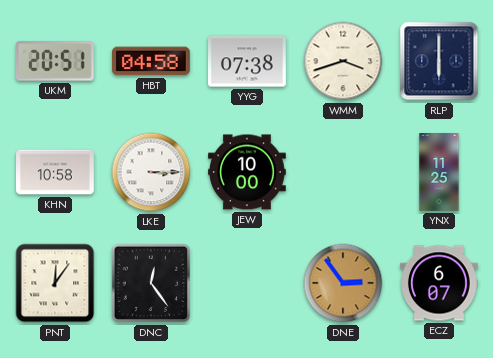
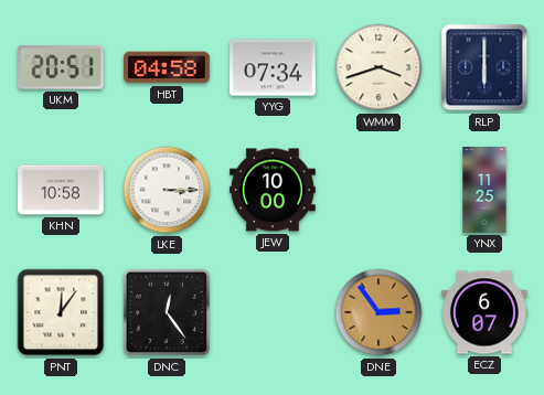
YYG: 07:38 -> 07:34 (274, 67)
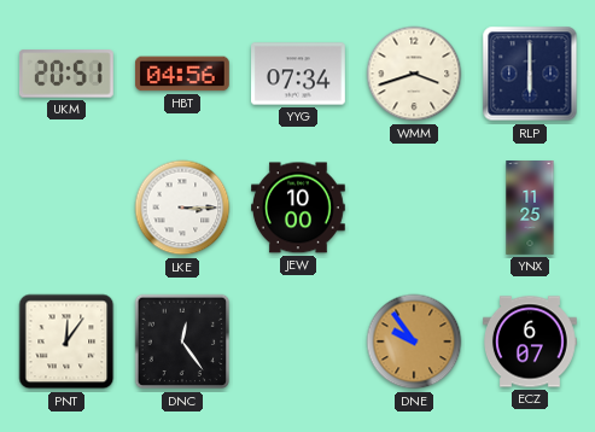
HBT: 04:58 -> 04:56 (182, 74)
KHN: 10:58 -> none (62, 190)
DNE: 2:54 -> 9:54 (414, 341)
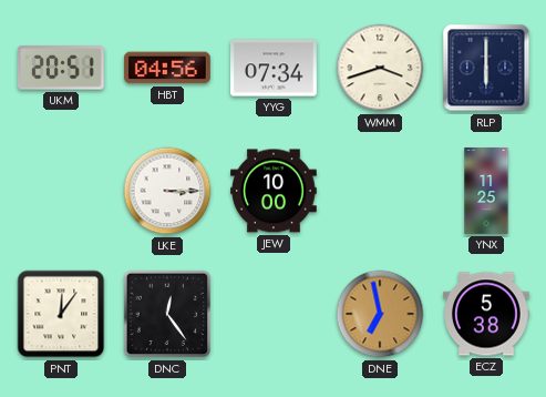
DNE: 9:54 -> 6:58 (380, 314)
ECZ: 6:07 -> 5:38 (487, 314)
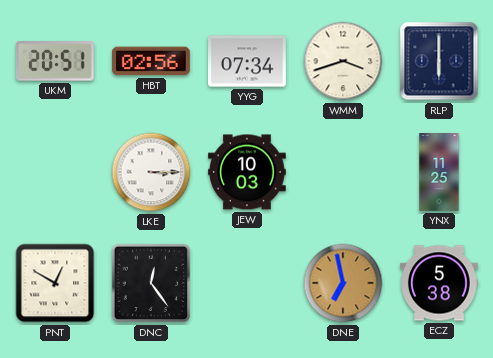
HBT: 04:56 -> 02:56 (151, 61)
JEW: 10:00 -> 10:03 (248, 172)
PNT: 12:06 -> 12:50 (55, 283)
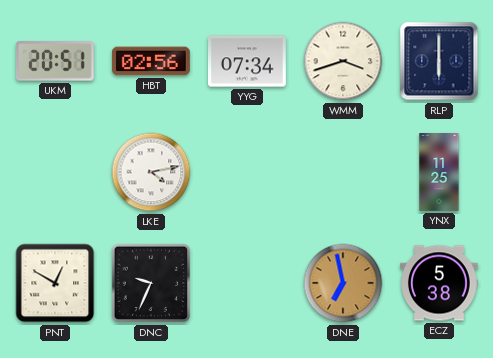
LKE: 3:15 -> 4:13 (151, 172)
JEW: 10:03 -> none (248, 172)
DNC: 12:24 -> 9:34 (151, 283)
